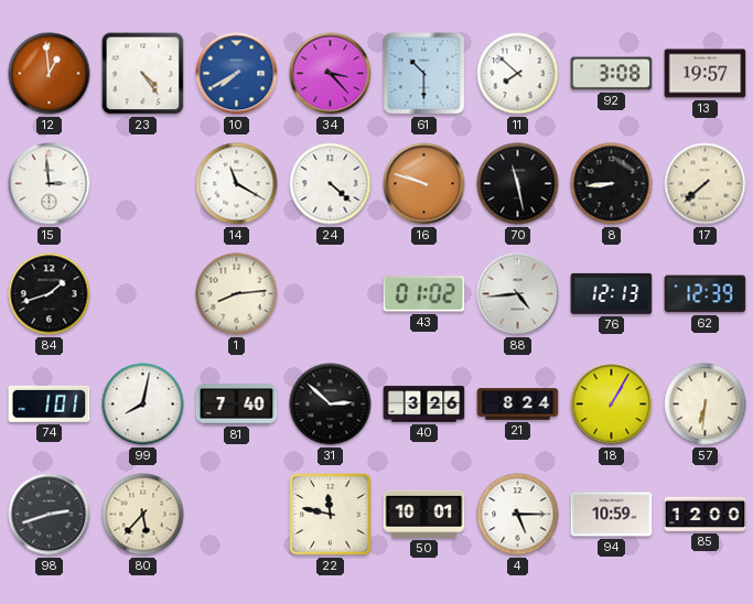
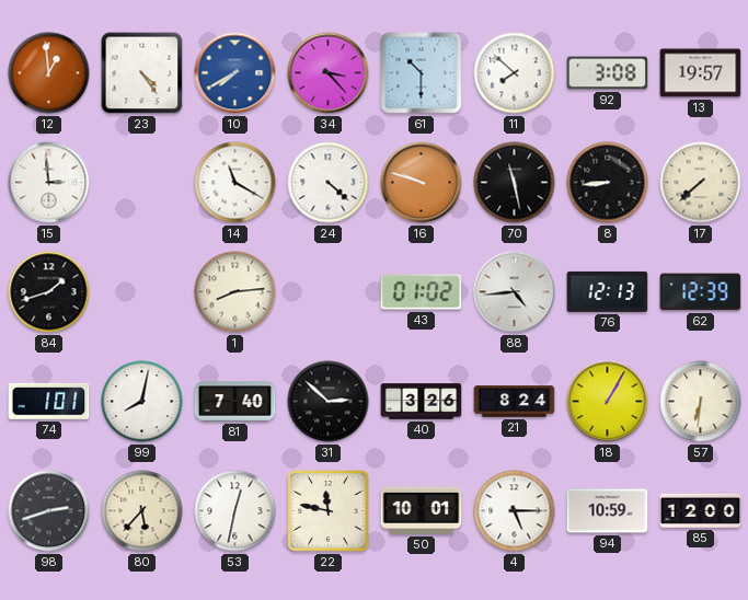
53: none -> 12:32 (235, 511)
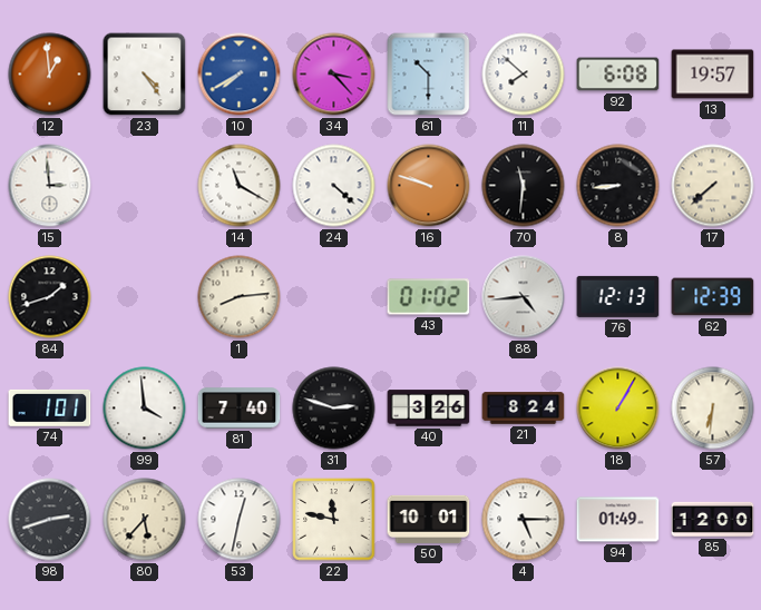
92: 3:08 -> 6:08 (618, 75)
70: 11:28 -> 11:31 (524, 186)
99: 8:02 -> 3:59 (145, 409)
31: 2:52 -> 2:48 (334, 409)
94: 10:59 -> 01:49 (618, 520)
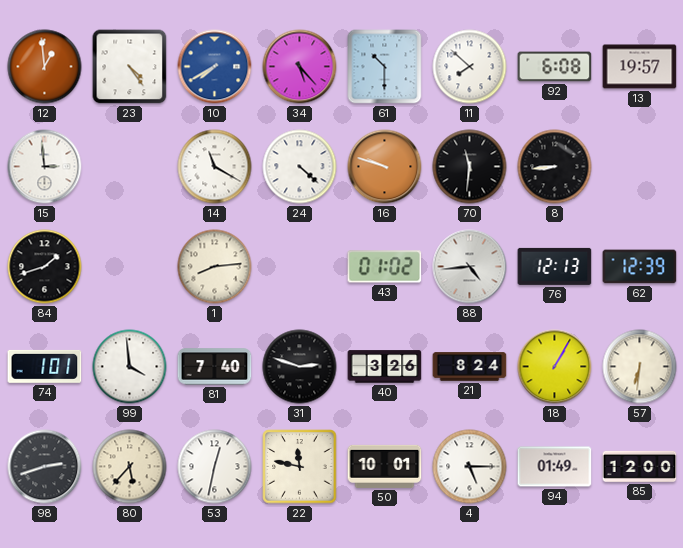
34: 3:23 -> 5:23 (300, 67)
17: 7:38 -> none (713, 186)
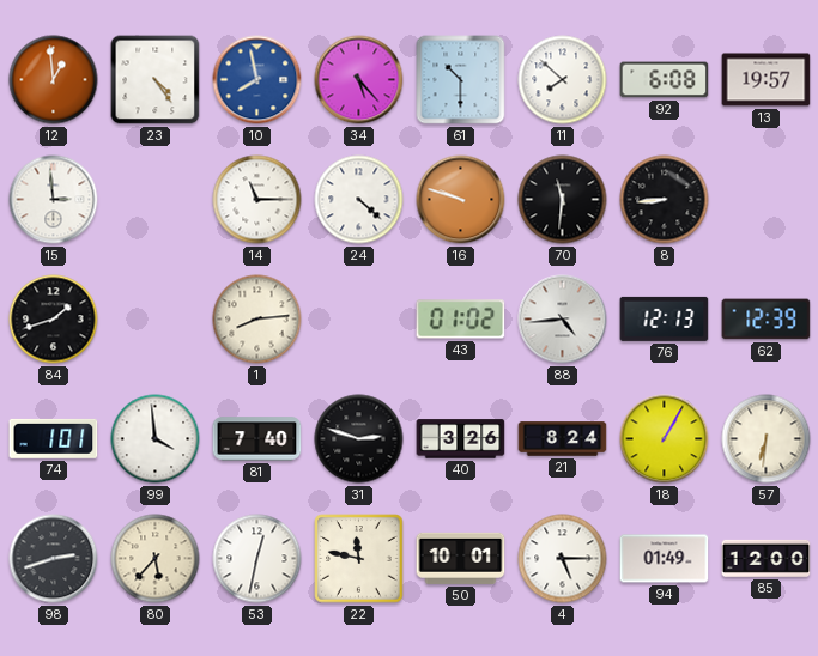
10: 7:40 -> 7:58 (257, 80)
14: 11:20 -> 11:15 (257, 200)
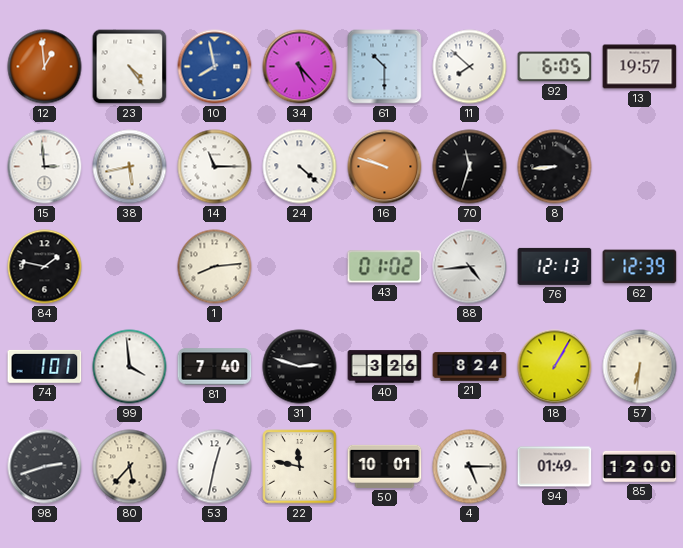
92: 6:08 -> 6:05 (555, 67)
38: none -> 5:43 (130, 167)
70: 11:31 -> 11:33 (470, 167)
84: 1:42 -> 1:47 (45, 267)
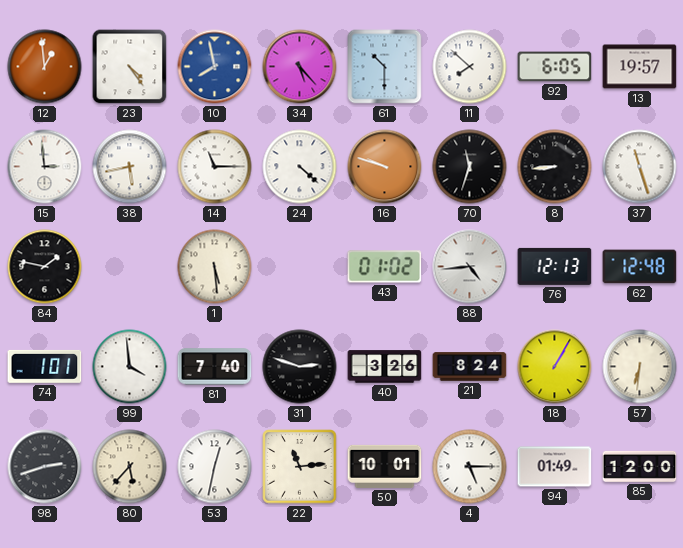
37: none -> 11:27 (640, 167)
1: 8:14 -> 5:29 (215, 267)
62: 12:39 -> 12:48 (640, 267)
22: 11:47 -> 11:14 (300, 467)
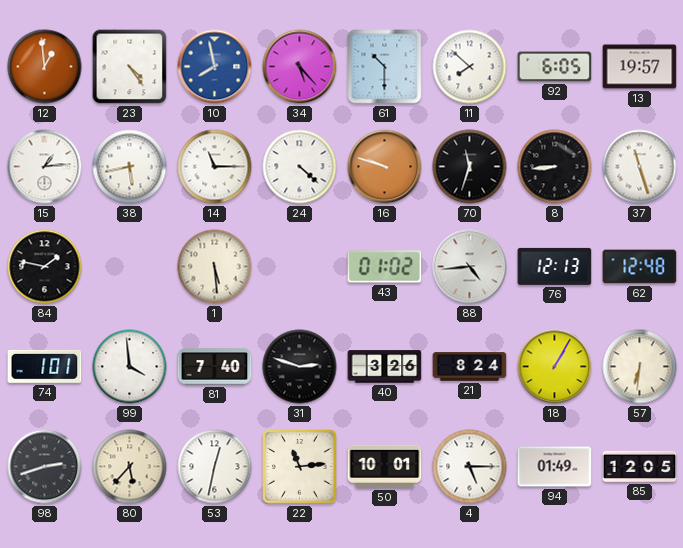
15: 2:59 -> 1:14 (45, 167)
85: 12:00 -> 12:05 (640, 466)
